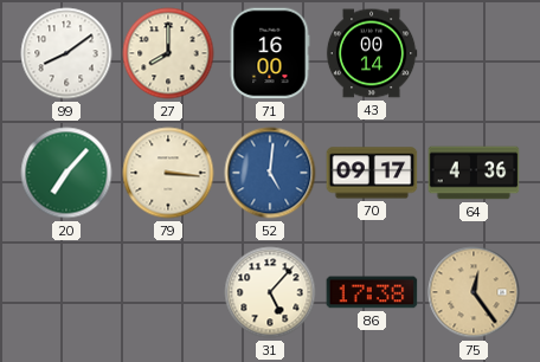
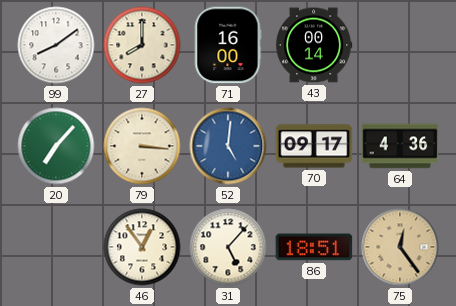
46: none -> 12:54 (142, 247)
86: 17:38 -> 18:51 (314, 247)
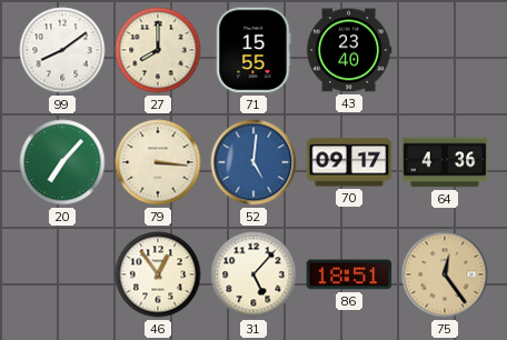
71: 16:00 -> 15:55 (254, 50)
43: 00:14 -> 23:40 (349, 50)
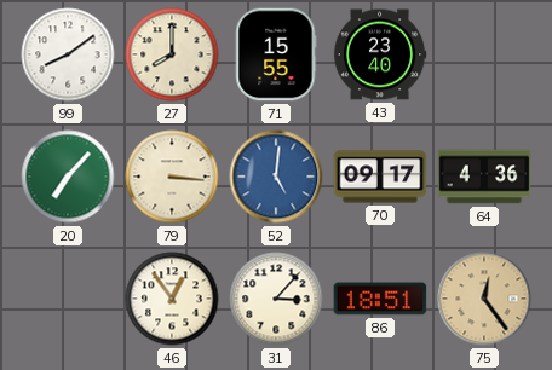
31: 5:07 -> 3:07 (276, 299)
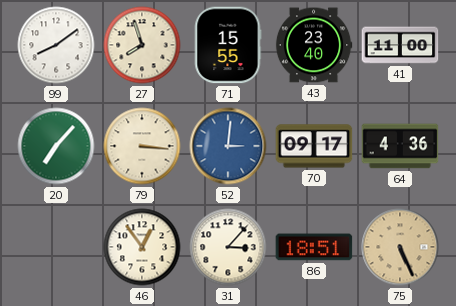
27: 8:00 -> 7:57 (142, 45)
41: none -> 11:00 (400, 45)
52: 5:01 -> 3:01 (228, 146)
75: 12:24 -> 5:26 (400, 247)
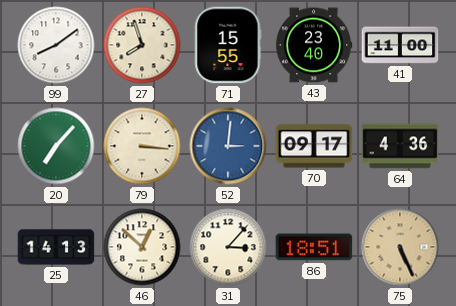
25: none -> 14:13 (56, 247)
46: 12:54 -> 12:52 (142, 247)
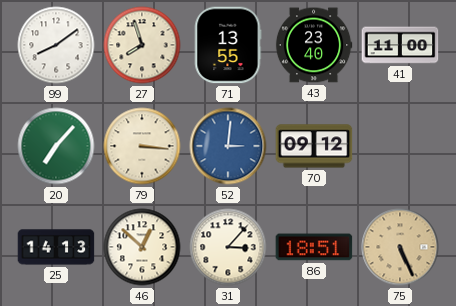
71: 15:55 -> 13:55 (228, 45)
70: 09:17 -> 09:12 (314, 146)
64: 4:36 -> none (400, 146)
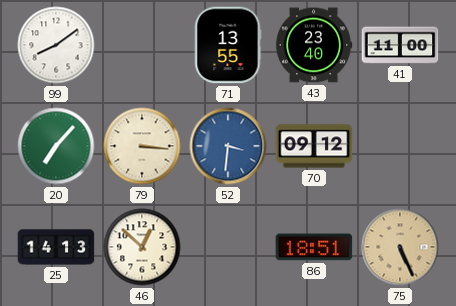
27: 7:57 -> none (142, 45)
52: 3:01 -> 3:31 (228, 146)
31: 3:07 -> none (228, 247)
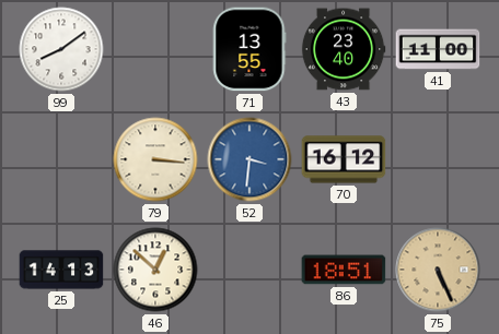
20: 7:07 -> none (56, 146)
70: 09:12 -> 16:12 (344, 159)
